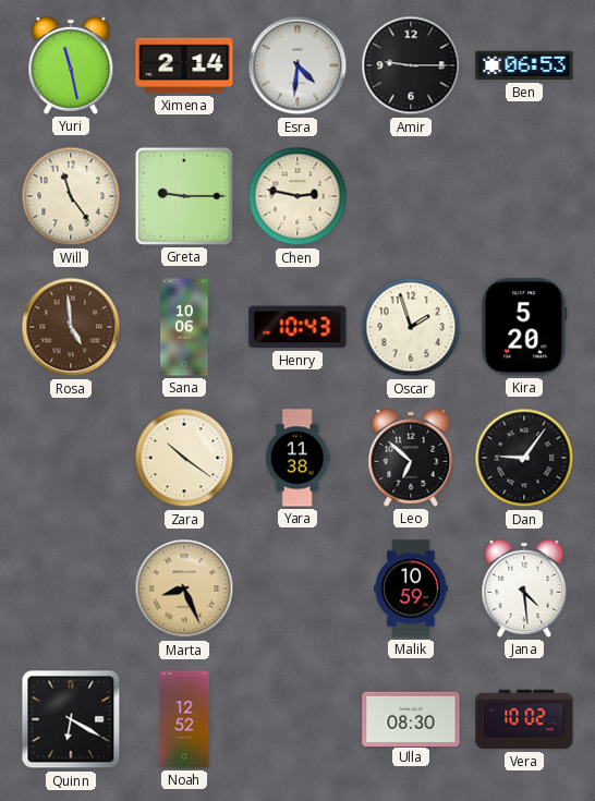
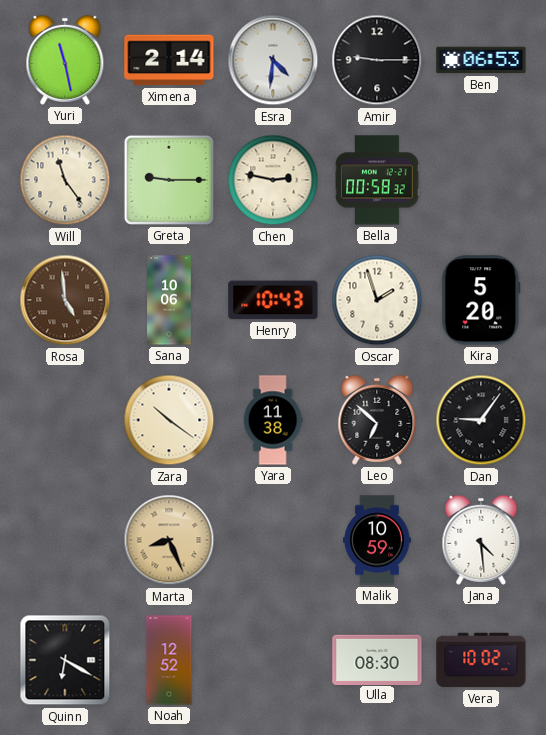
Bella: none -> 00:58 (377, 180)
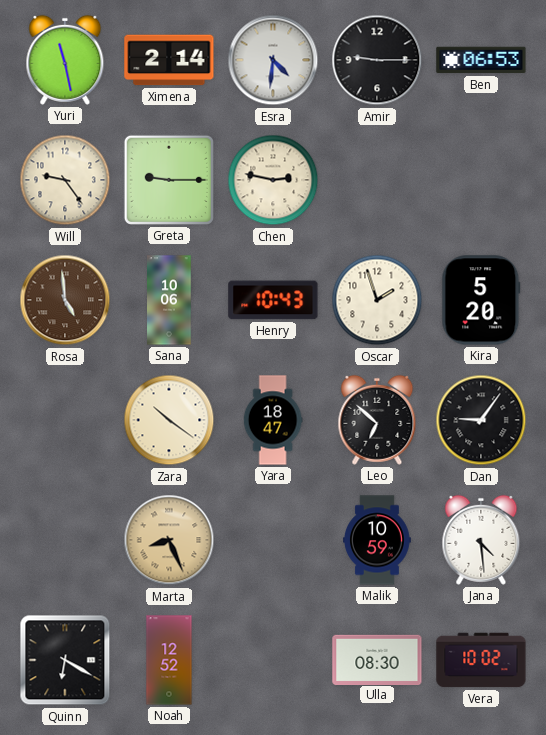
Will: 11:24 -> 9:24 (65, 180)
Bella: 00:58 -> none (377, 180)
Yara: 11:38 -> 18:47 (273, 420)
